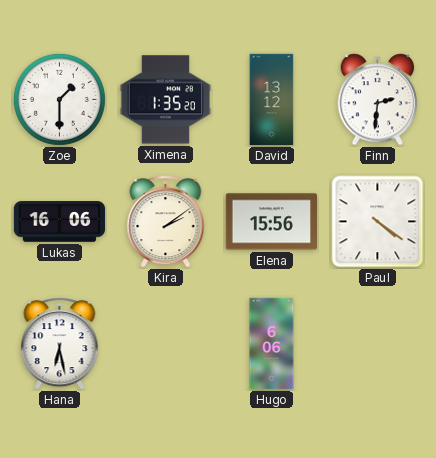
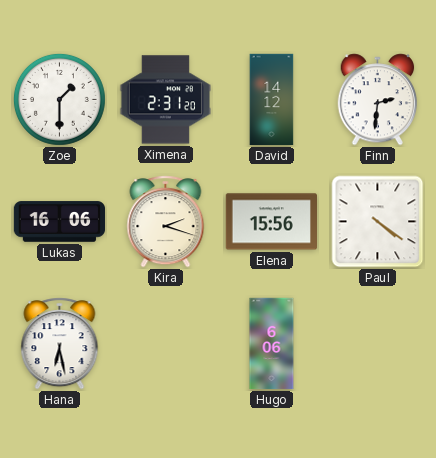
Ximena: 1:35 -> 2:31 (166, 100)
David: 13:12 -> 14:12 (272, 100)
Kira: 2:09 -> 2:18 (166, 222)
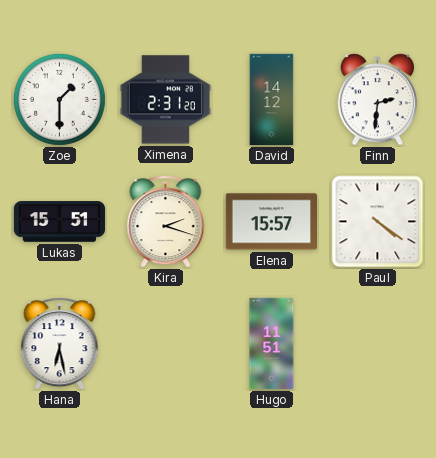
Lukas: 16:06 -> 15:51 (60, 222)
Elena: 15:56 -> 15:57 (271, 222)
Hugo: 6:06 -> 11:51 (272, 344)
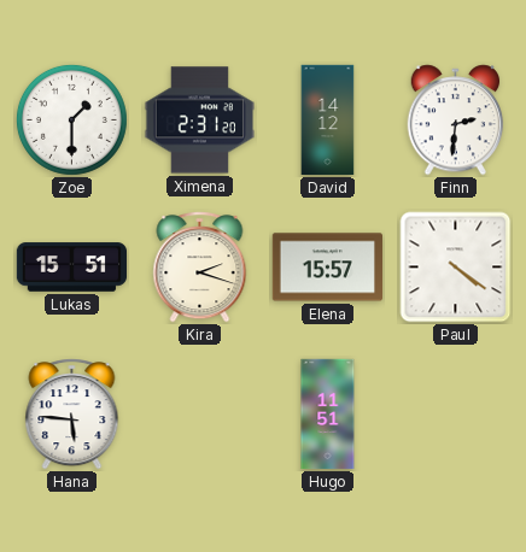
Hana: 6:28 -> 5:46 (72, 415)
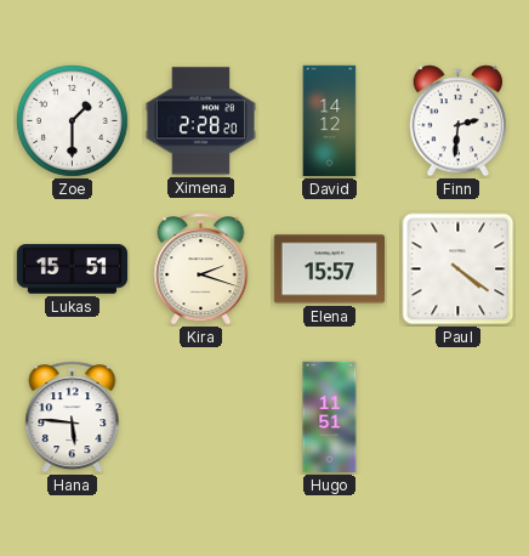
Ximena: 2:31 -> 2:28 (201, 121)
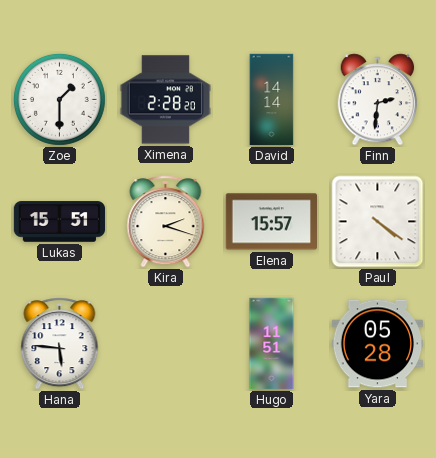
David: 14:12 -> 14:14 (272, 100)
Yara: none -> 05:28 (377, 344)
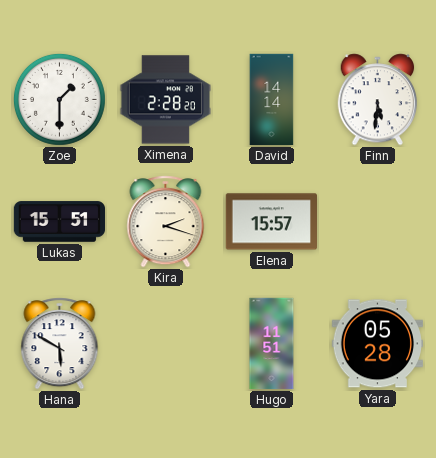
Finn: 2:31 -> 5:31 (378, 100)
Paul: 4:21 -> none (378, 222)
Hana: 5:46 -> 5:50 (60, 344)
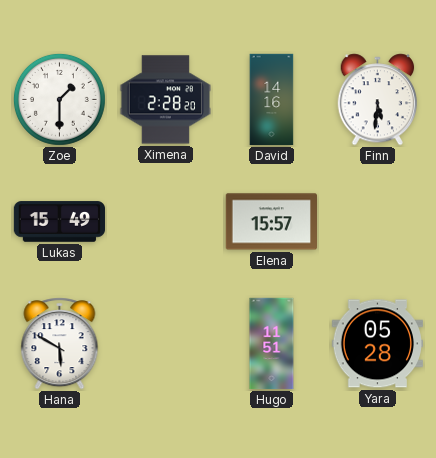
David: 14:14 -> 14:16 (272, 100)
Lukas: 15:51 -> 15:49 (60, 222)
Kira: 2:18 -> none (166, 222)
